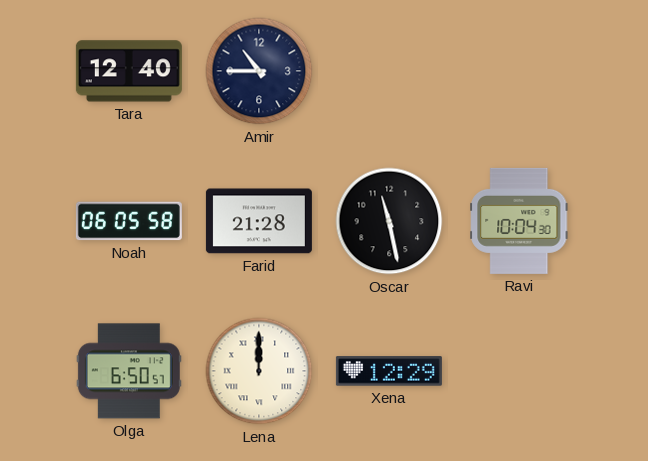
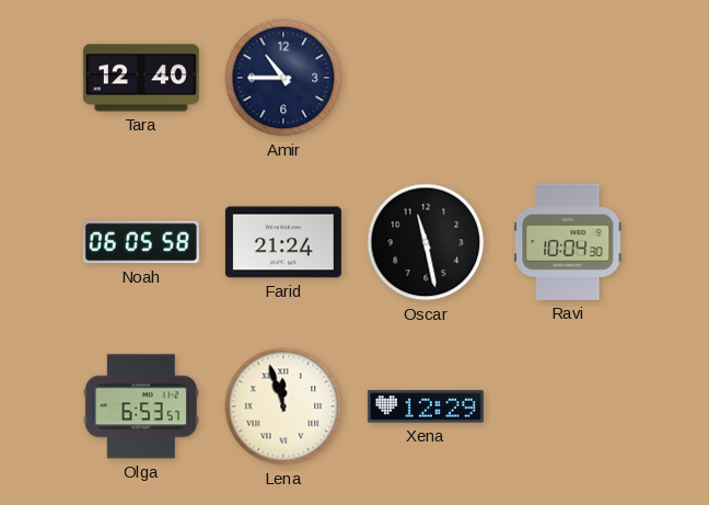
Farid: 21:28 -> 21:24 (283, 242)
Olga: 6:50 -> 6:53 (141, 406)
Lena: 12:00 -> 11:57 (283, 406)
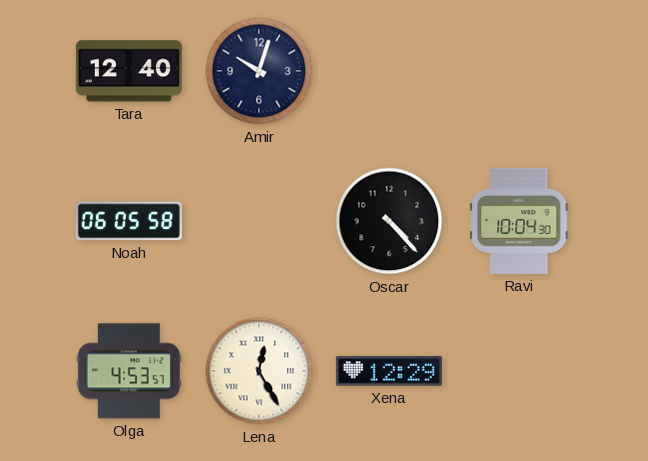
Amir: 10:45 -> 10:03 (259, 71)
Farid: 21:24 -> none (283, 242)
Oscar: 11:28 -> 4:23 (389, 221)
Olga: 6:53 -> 4:53 (129, 371)
Lena: 11:57 -> 12:25 (259, 371)
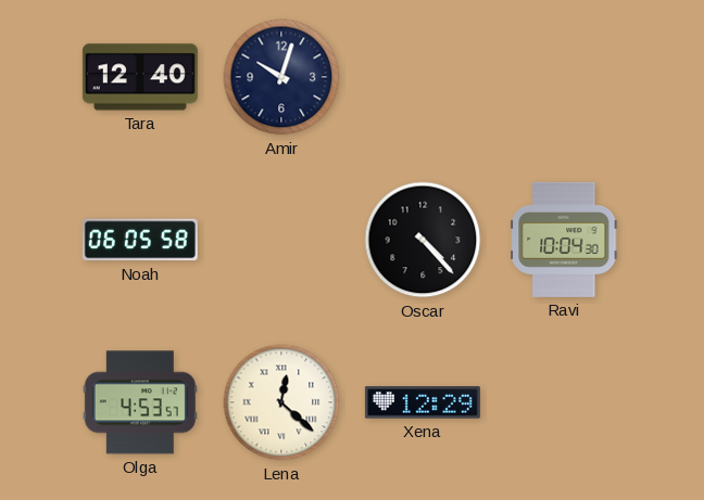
Lena: 12:25 -> 12:22 (281, 402)
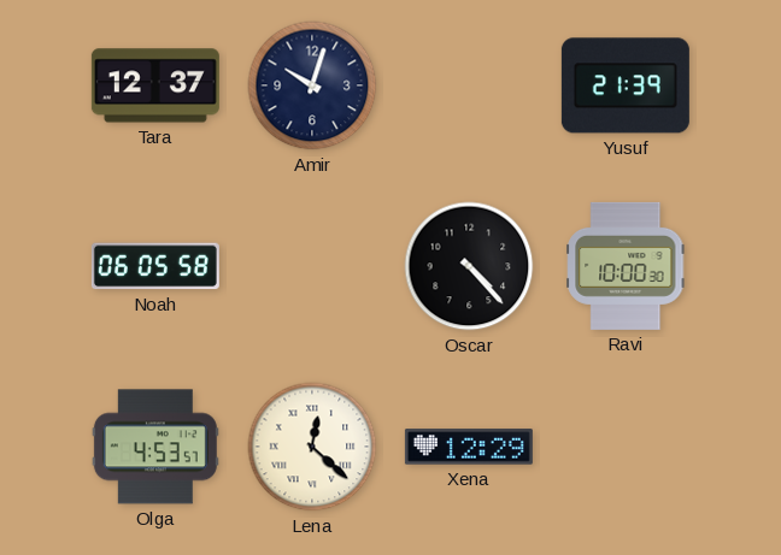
Tara: 12:40 -> 12:37 (155, 85)
Yusuf: none -> 21:39 (626, 85)
Ravi: 10:04 -> 10:00 (626, 266)
